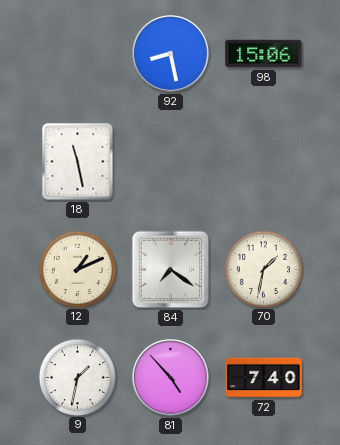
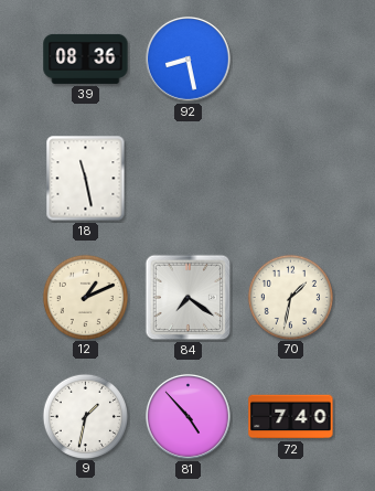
39: none -> 08:36 (86, 58)
98: 15:06 -> none (264, 54)
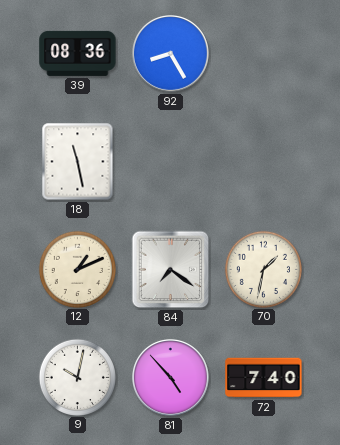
92: 8:28 -> 8:25 (171, 54)
9: 1:32 -> 10:02 (77, 377)
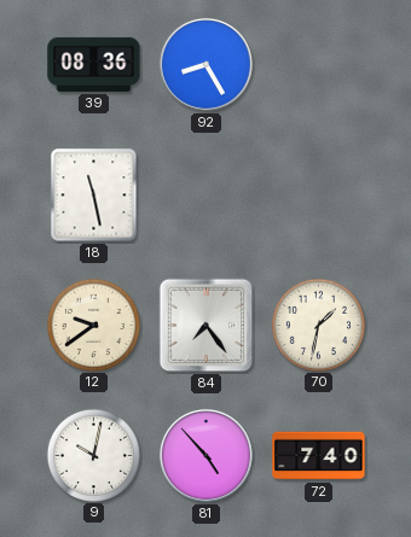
12: 1:11 -> 9:39 (93, 325)
84: 7:21 -> 7:24 (207, 326)
